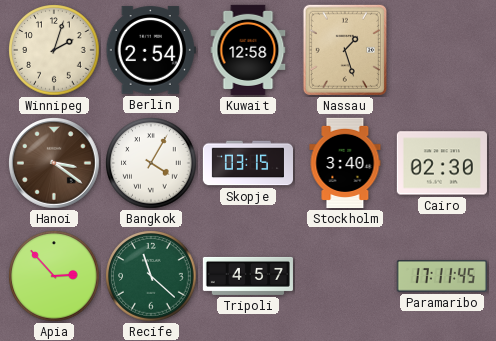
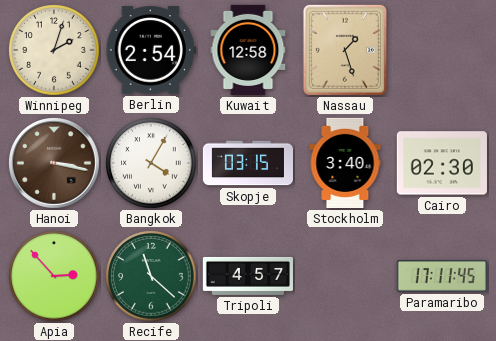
Hanoi: 3:21 -> 3:17 (54, 164)
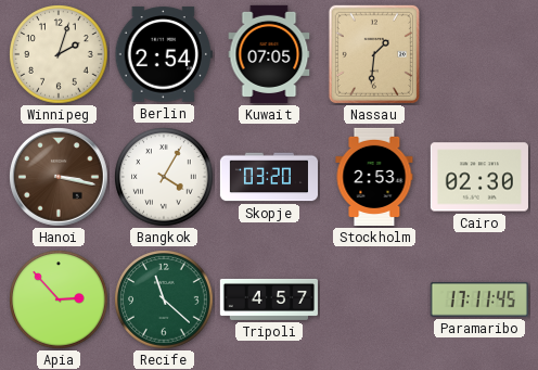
Kuwait: 12:58 -> 07:05 (269, 54)
Nassau: 1:27 -> 1:31 (374, 54)
Skopje: 03:15 -> 03:20 (268, 177)
Stockholm: 3:40 -> 2:53 (374, 177)
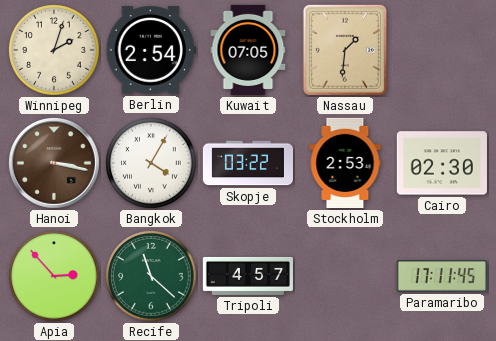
Skopje: 03:20 -> 03:22 (247, 163)
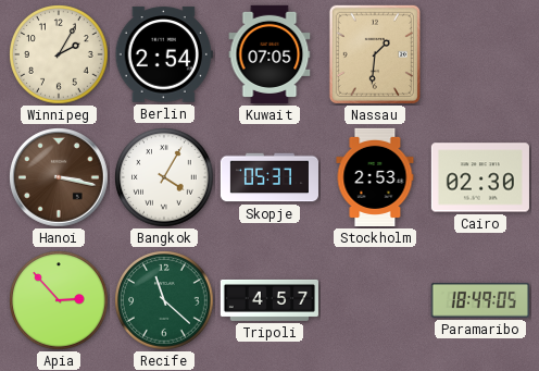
Winnipeg: 2:03 -> 2:05 (59, 54)
Skopje: 03:22 -> 05:37 (268, 177)
Paramaribo: 17:11 -> 18:49 (480, 301)
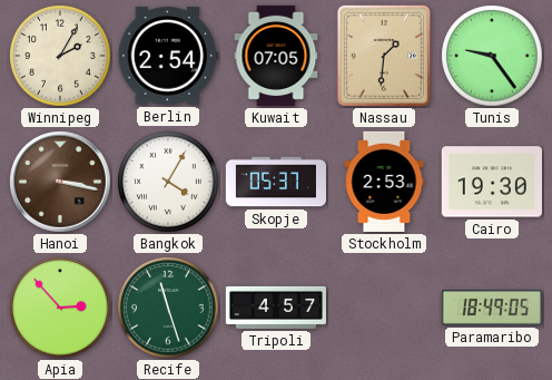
Tunis: none -> 9:24 (492, 56)
Cairo: 02:30 -> 19:30 (492, 182)
Recife: 11:22 -> 11:27 (168, 308)
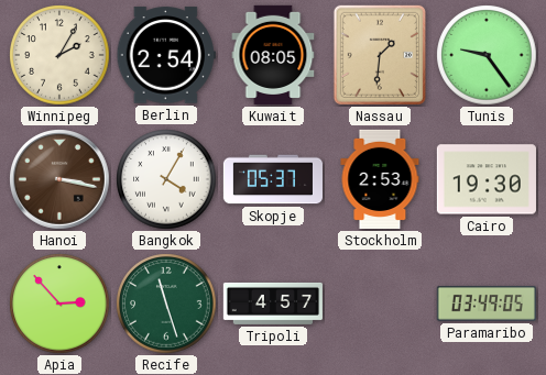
Kuwait: 07:05 -> 08:05 (273, 55)
Paramaribo: 18:49 -> 03:49 (487, 305)
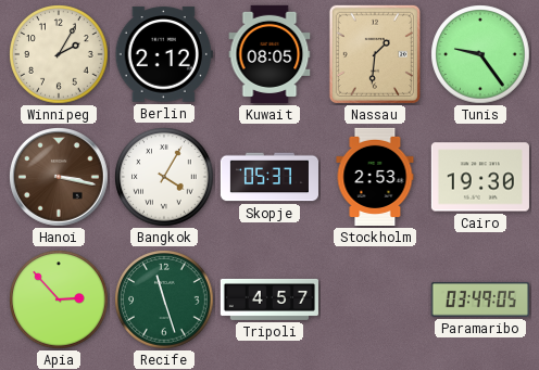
Berlin: 2:54 -> 2:12 (164, 54)
